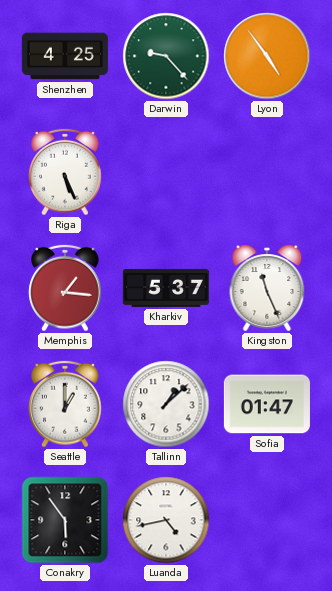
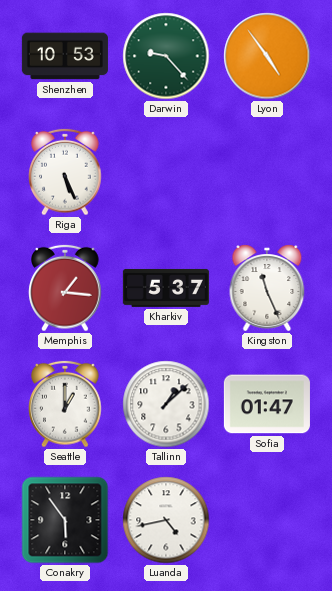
Shenzhen: 4:25 -> 10:53 (65, 56)
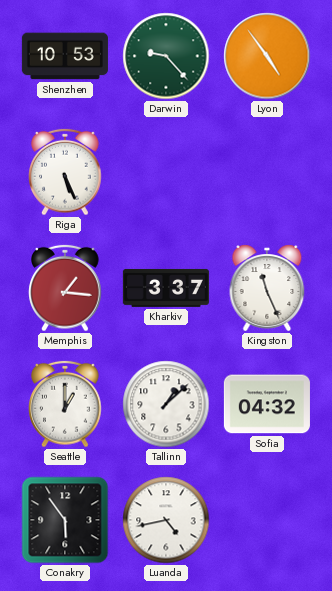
Kharkiv: 5:37 -> 3:37 (166, 288)
Sofia: 01:47 -> 04:32 (267, 404)
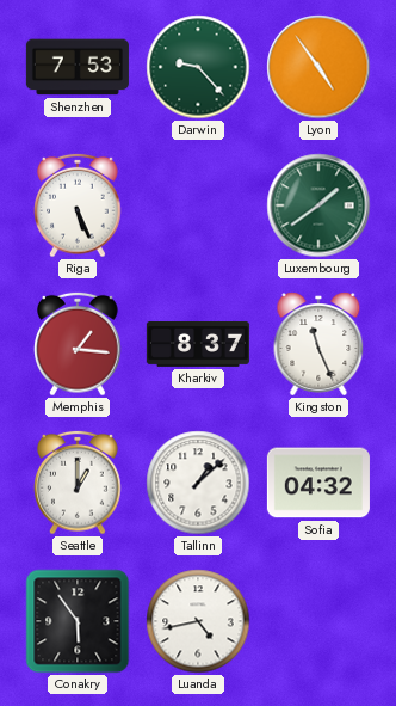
Shenzhen: 10:53 -> 7:53 (78, 67)
Luxembourg: none -> 1:39 (318, 205)
Kharkiv: 3:37 -> 8:37 (198, 344)
